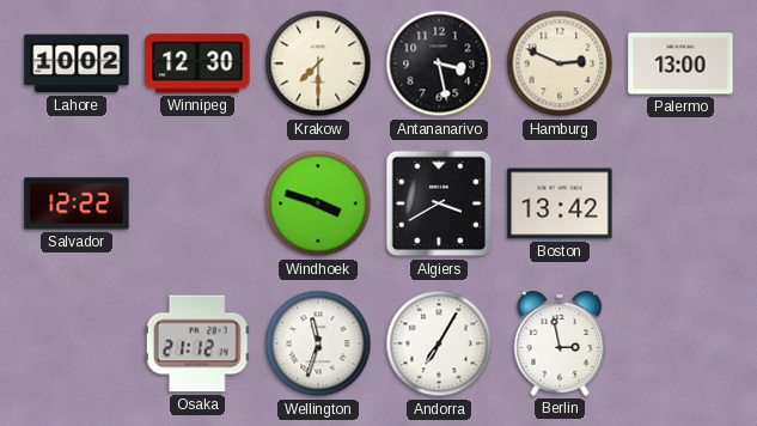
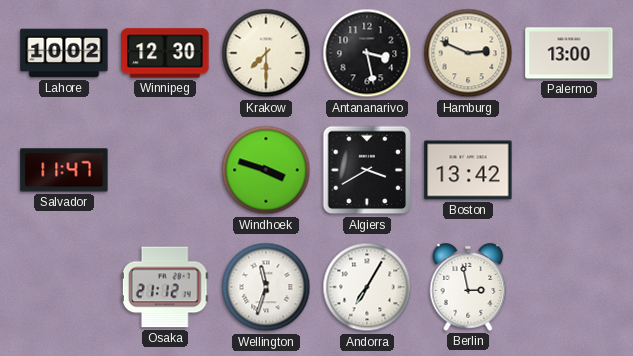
Salvador: 12:22 -> 11:47 (64, 170)
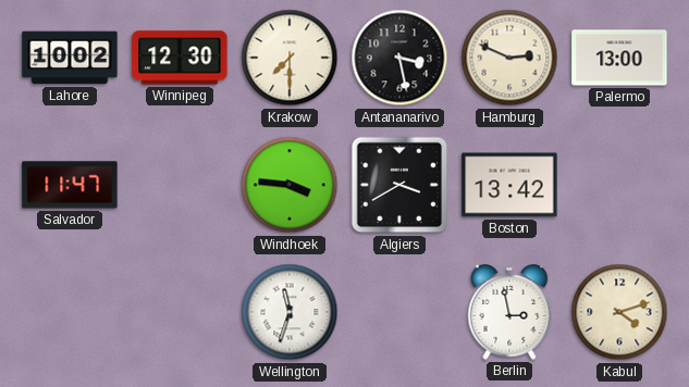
Windhoek: 3:48 -> 3:46 (290, 185)
Osaka: 21:12 -> none (165, 287)
Andorra: 7:05 -> none (367, 287)
Kabul: none -> 4:12 (619, 312)
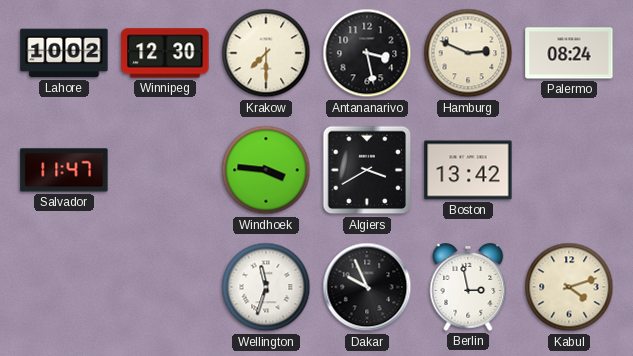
Palermo: 13:00 -> 08:24 (569, 53)
Dakar: none -> 9:56 (367, 287)
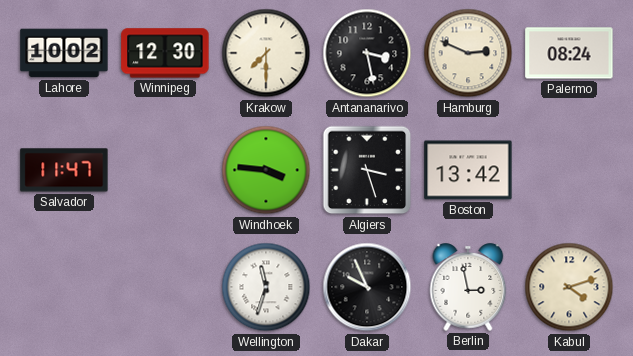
Algiers: 3:40 -> 3:27 (367, 170)
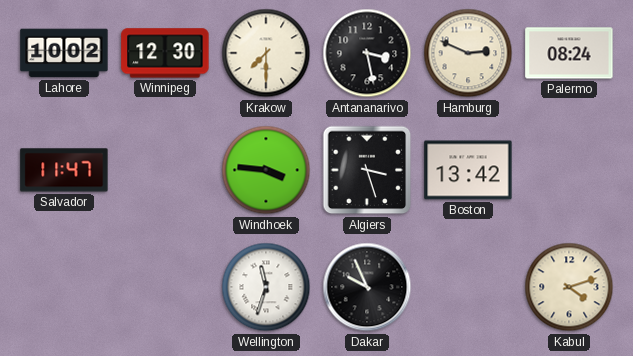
Berlin: 2:58 -> none (468, 287)
